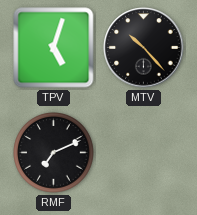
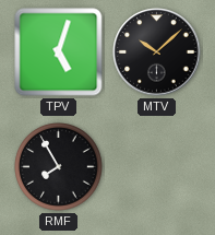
MTV: 10:23 -> 10:08 (157, 52)
RMF: 7:11 -> 7:55 (59, 167)
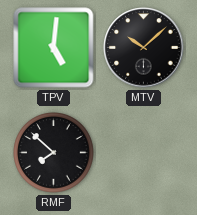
TPV: 5:03 -> 5:01 (54, 48)
RMF: 7:55 -> 7:52 (54, 153)
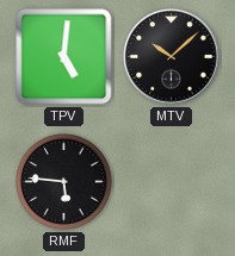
RMF: 7:52 -> 5:46 (64, 182)
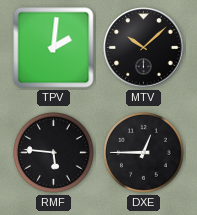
TPV: 5:01 -> 2:01 (54, 48)
DXE: none -> 12:45 (144, 153)
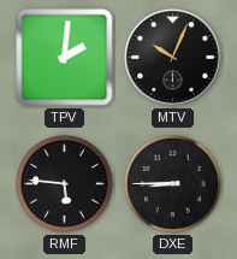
MTV: 10:08 -> 10:04 (173, 58)
DXE: 12:45 -> 8:45 (173, 184)
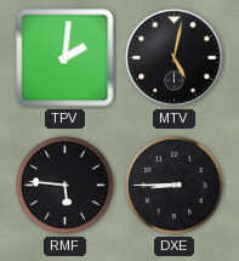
MTV: 10:04 -> 5:02 (175, 58)
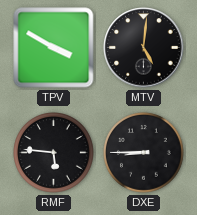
TPV: 2:01 -> 3:50 (54, 48)
MTV: 5:02 -> 5:01 (144, 48)
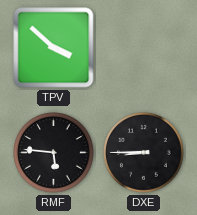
TPV: 3:50 -> 3:52 (54, 48)
MTV: 5:01 -> none (144, 48)
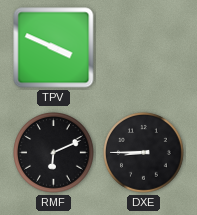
TPV: 3:52 -> 3:49 (54, 48)
RMF: 5:46 -> 6:11 (54, 153)
